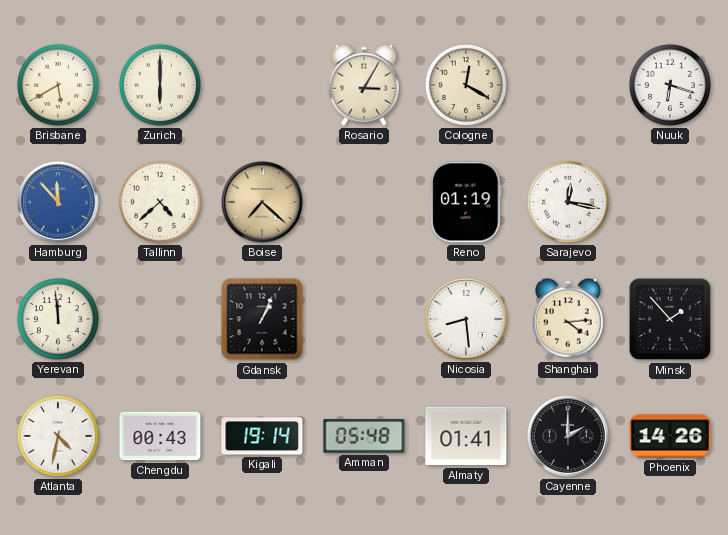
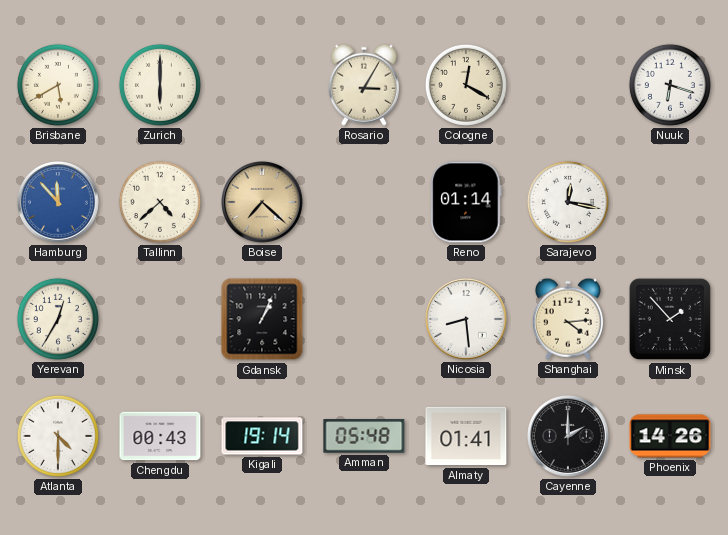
Reno: 01:19 -> 01:14 (466, 202)
Yerevan: 11:59 -> 12:35 (58, 319)
Atlanta: 4:32 -> 4:30 (58, 436)
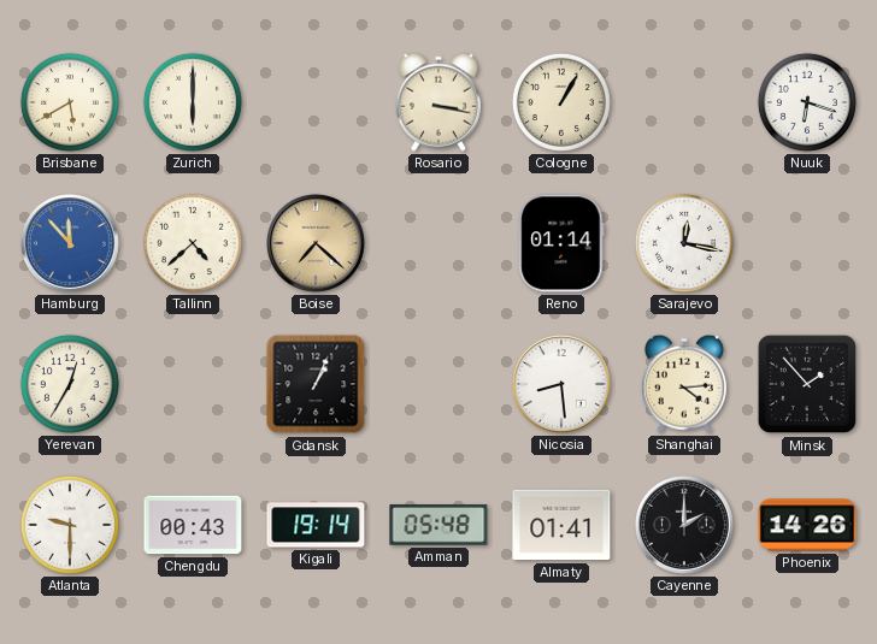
Rosario: 3:05 -> 3:17 (438, 102)
Cologne: 12:20 -> 1:05 (561, 102)
Atlanta: 4:30 -> 9:30 (70, 525)
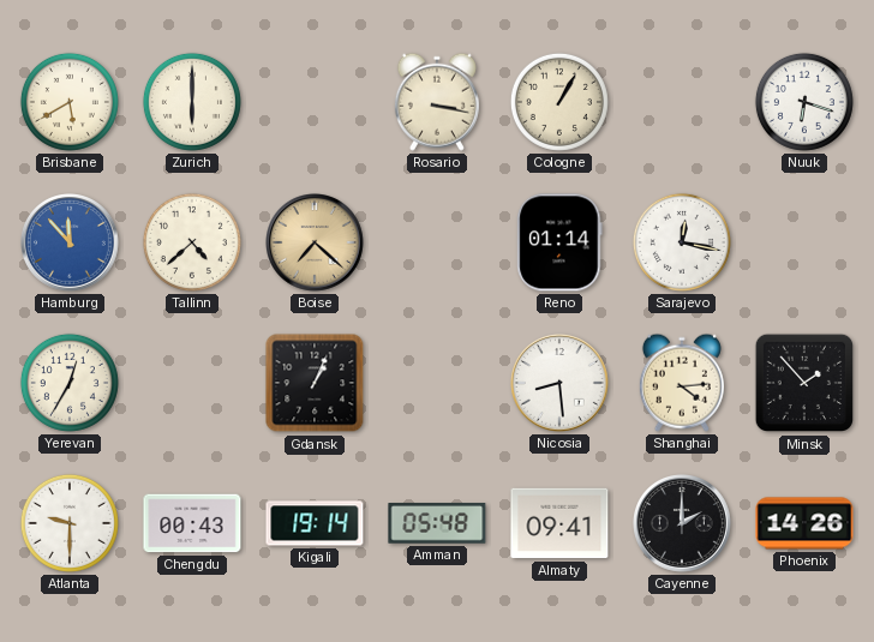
Almaty: 01:41 -> 09:41 (559, 523)
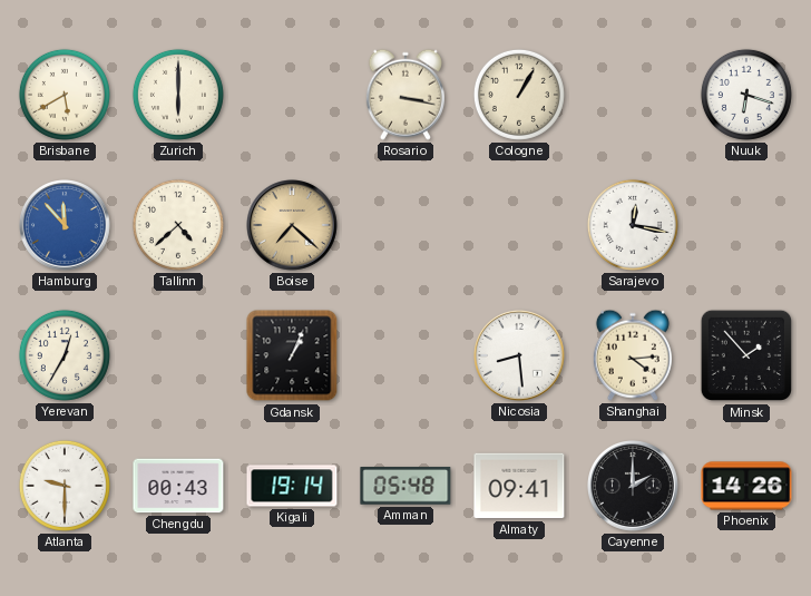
Reno: 01:14 -> none (559, 242)
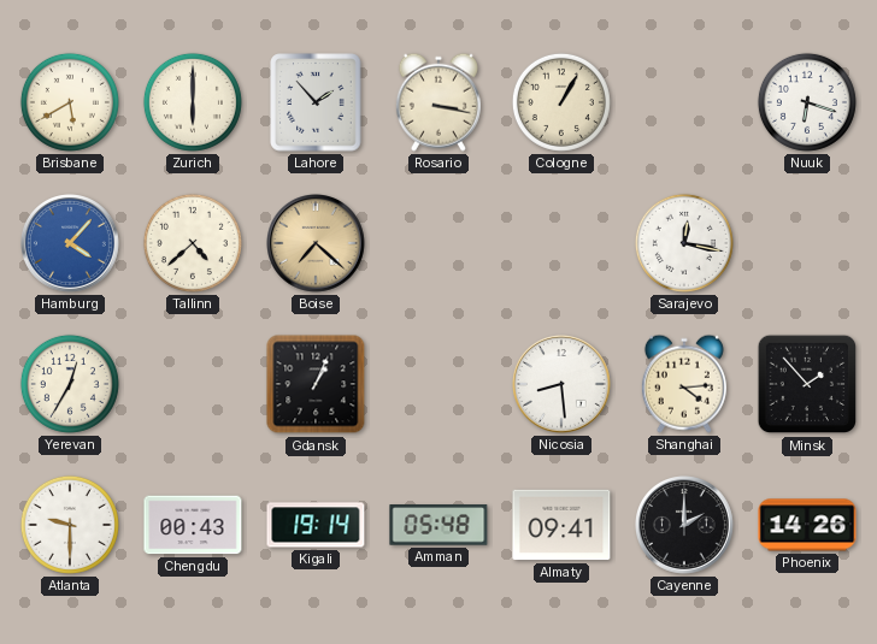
Lahore: none -> 1:53 (316, 102)
Hamburg: 11:53 -> 4:07 (71, 244)
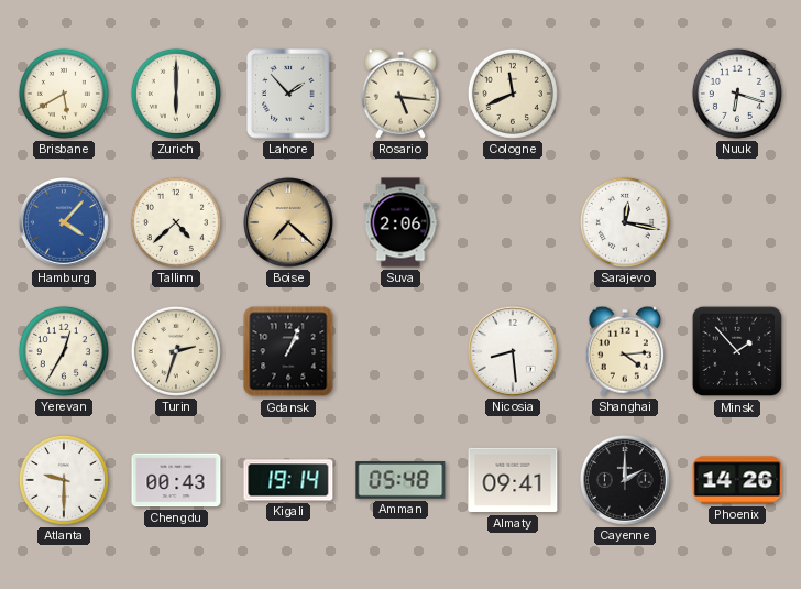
Rosario: 3:17 -> 5:16 (401, 94)
Cologne: 1:05 -> 11:41 (513, 94)
Suva: none -> 2:06 (401, 222)
Turin: none -> 2:33 (176, 351)
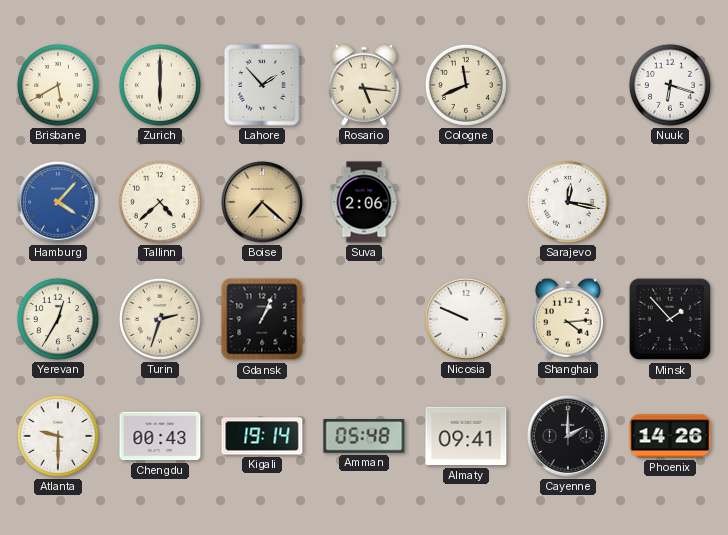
Nicosia: 8:29 -> 9:49 (467, 320)
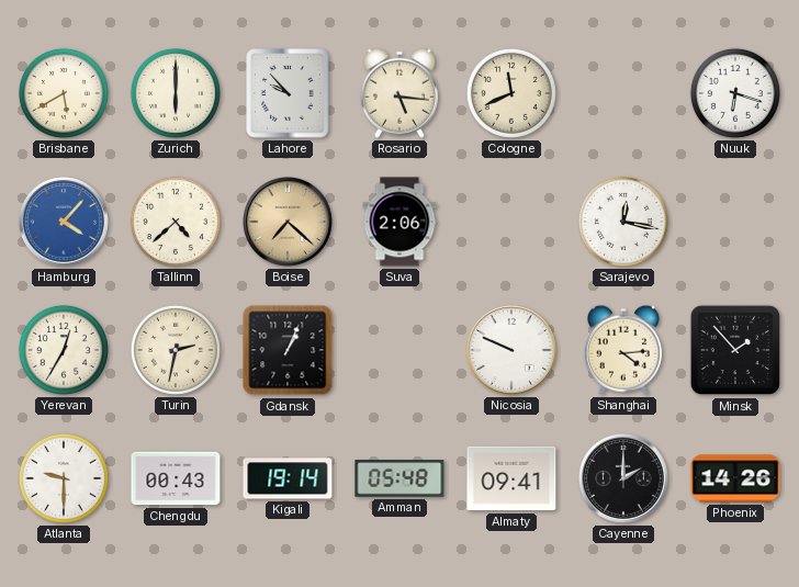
Lahore: 1:53 -> 9:53 (288, 93)
Turin: 2:33 -> 2:32 (176, 350)
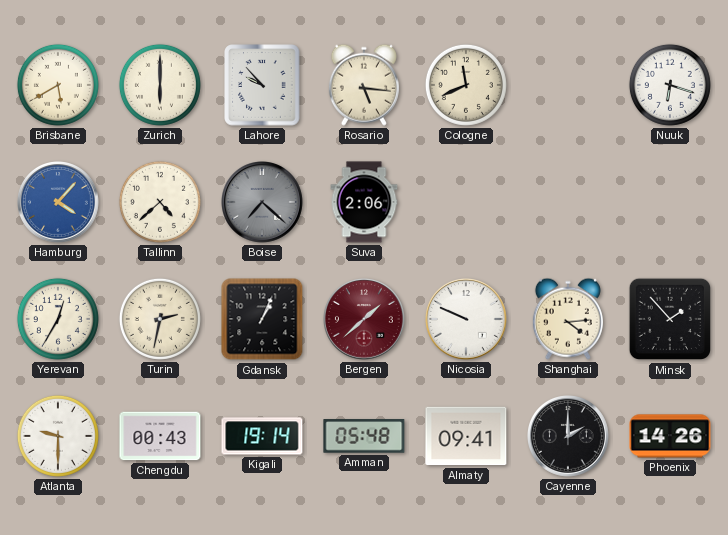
Boise dial: champagne -> grey (263, 203)
Sarajevo: 12:17 -> none (623, 222)
Bergen: none -> 1:38 (365, 320)
